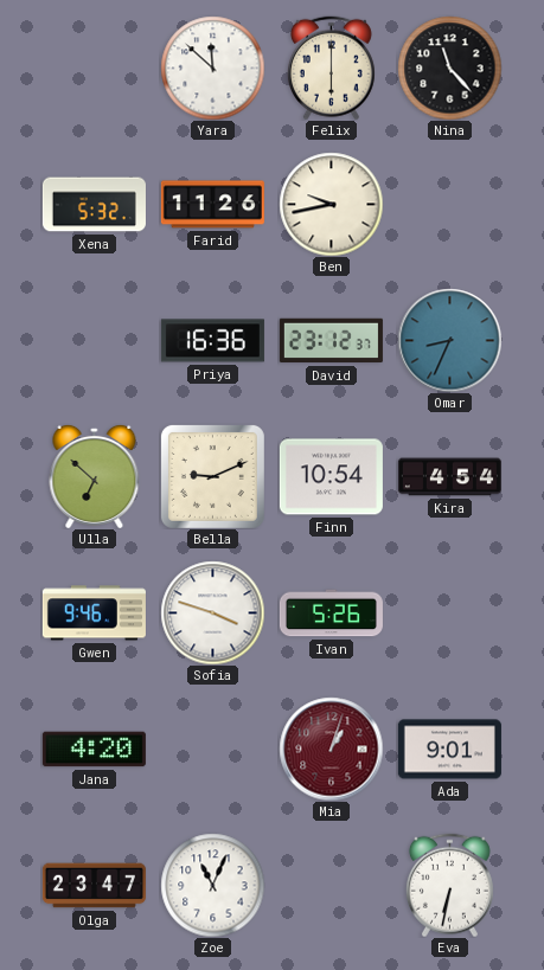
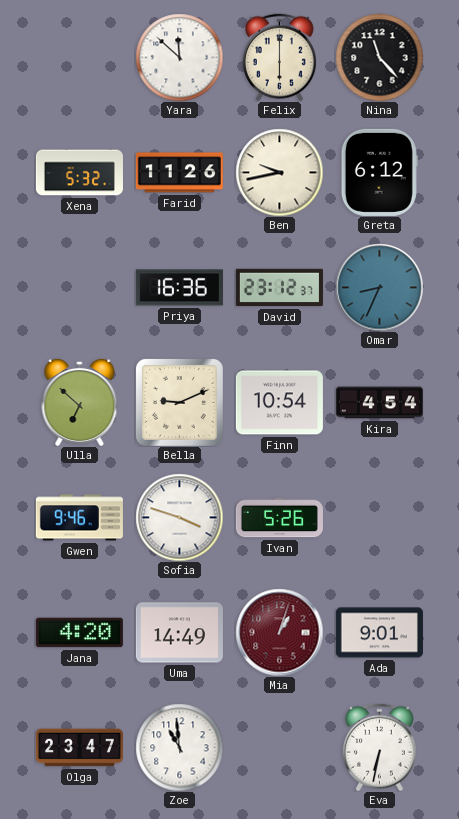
Greta: none -> 6:12 (379, 172)
Uma: none -> 14:49 (179, 633)
Zoe: 11:04 -> 10:59 (179, 747)
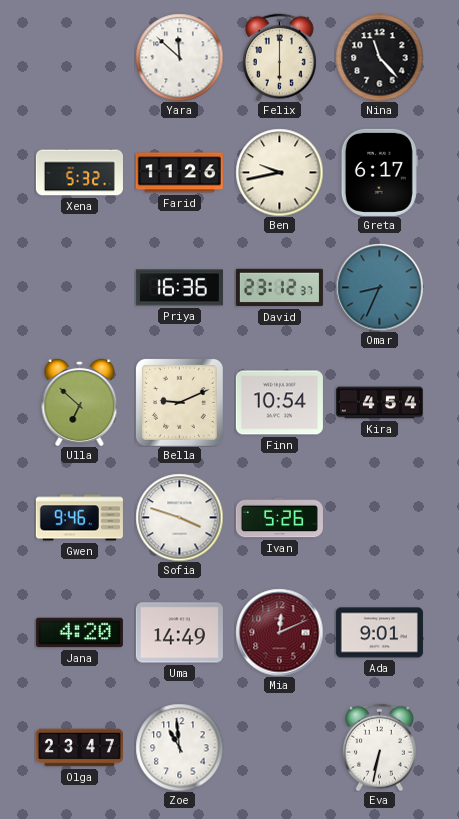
Greta: 6:12 -> 6:17 (379, 172)
Mia: 1:03 -> 12:11 (279, 632)
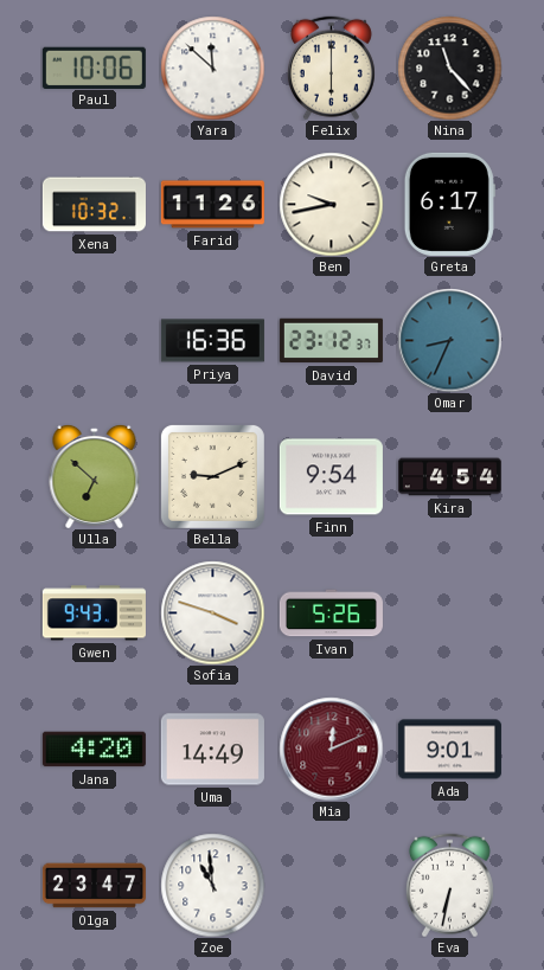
Paul: none -> 10:06 (94, 68)
Xena: 5:32 -> 10:32 (94, 205)
Finn: 10:54 -> 9:54 (331, 477)
Gwen: 9:46 -> 9:43 (94, 614)
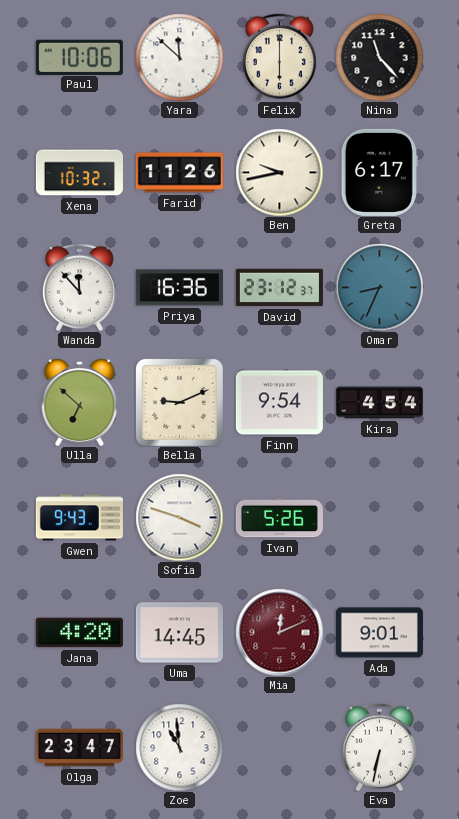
Wanda: none -> 11:53 (79, 287)
Uma: 14:49 -> 14:45 (179, 633)
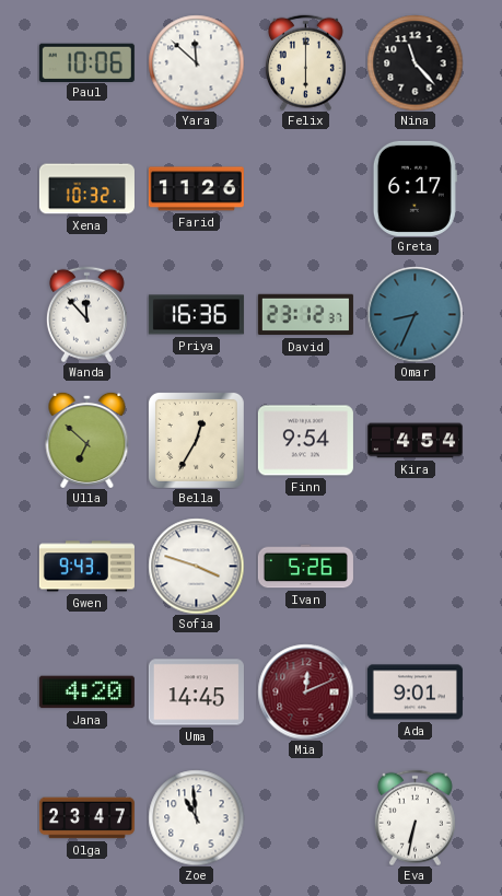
Ben: 9:43 -> none (279, 172)
Bella: 9:11 -> 12:35 (196, 440)
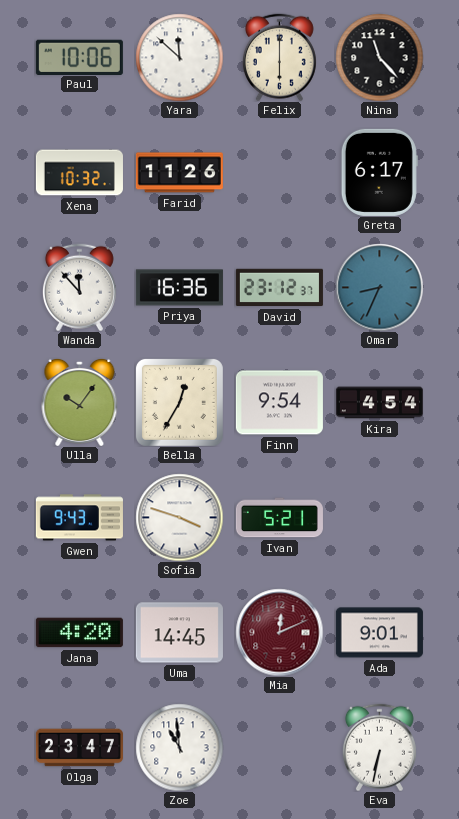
Ulla: 6:52 -> 10:06 (80, 402)
Ivan: 5:26 -> 5:21 (279, 518)
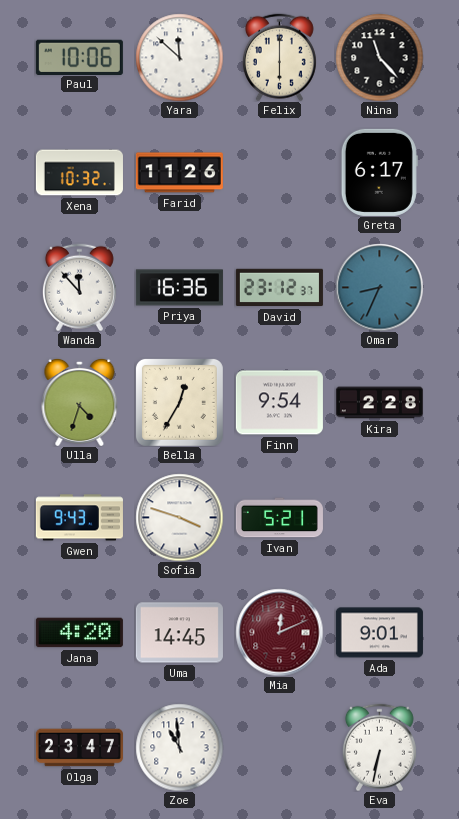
Ulla: 10:06 -> 4:33 (80, 402)
Kira: 4:54 -> 2:28 (379, 403)
